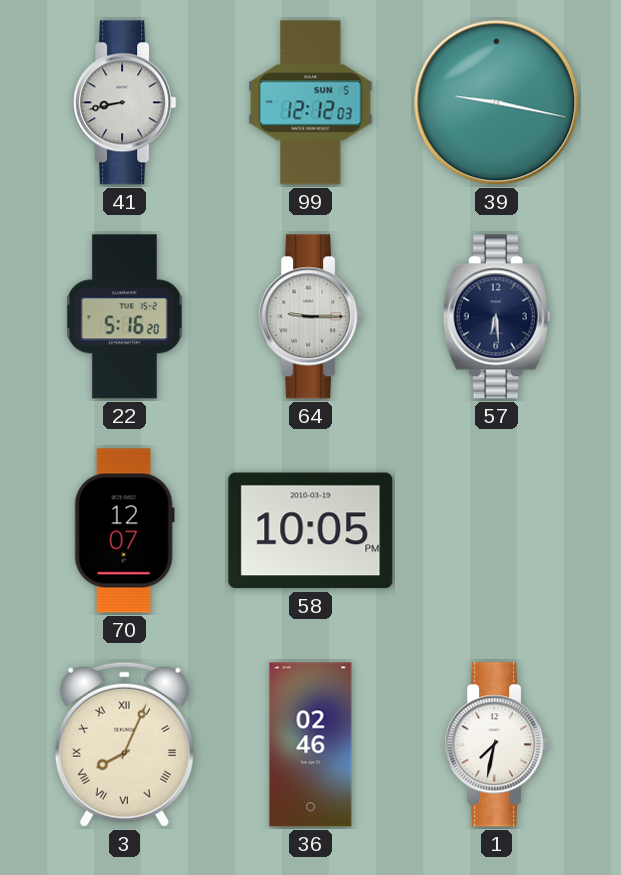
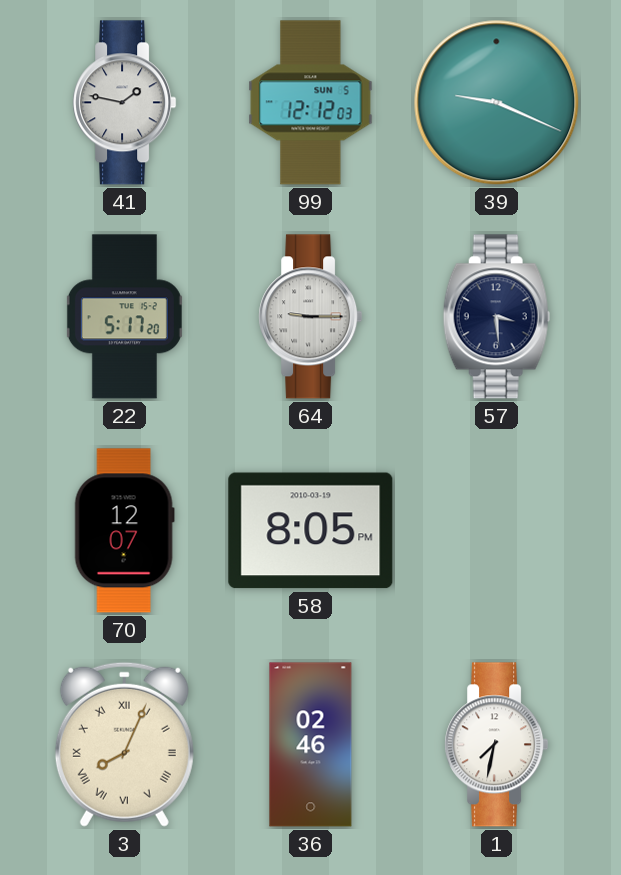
41: 8:43 -> 1:47 (125, 103)
39: 9:17 -> 9:19 (497, 103)
22: 5:16 -> 5:17 (124, 317)
57: 6:29 -> 3:29 (496, 317)
58: 10:05 -> 8:05 (311, 531)
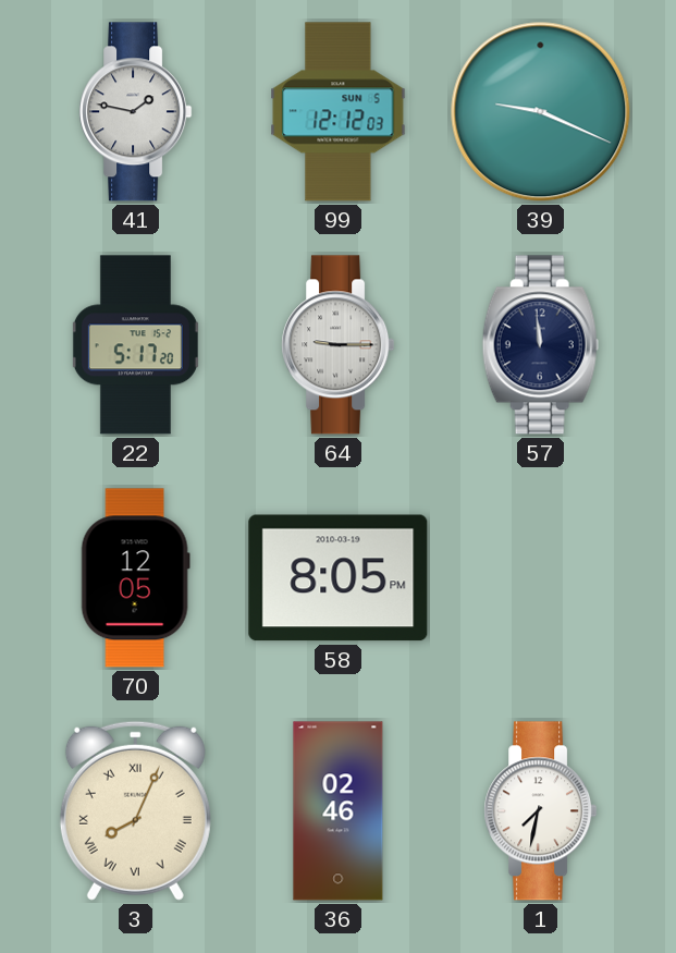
57: 3:29 -> 11:59 (540, 345)
70: 12:07 -> 12:05 (135, 578)
